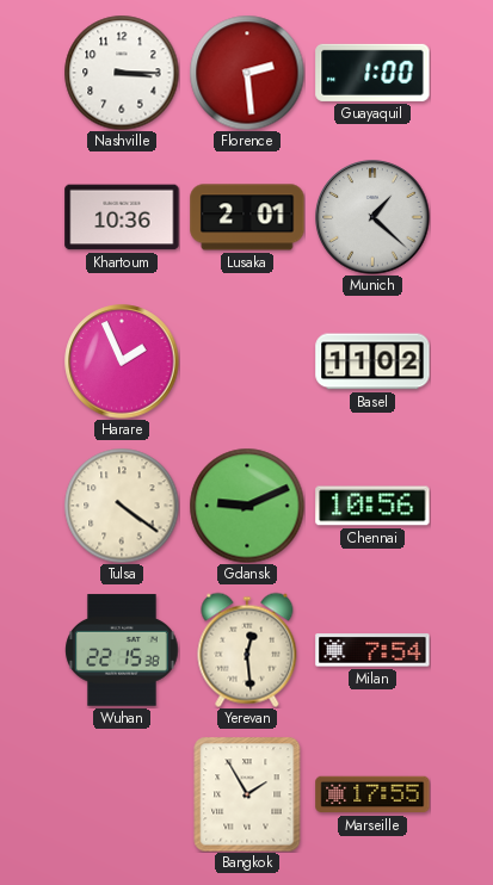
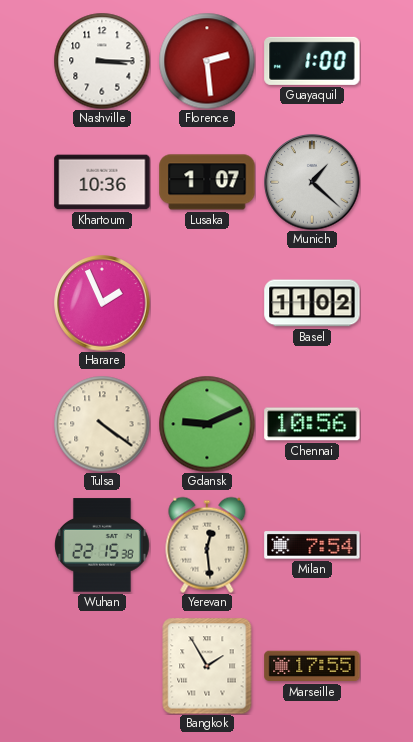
Lusaka: 2:01 -> 1:07 (207, 182)
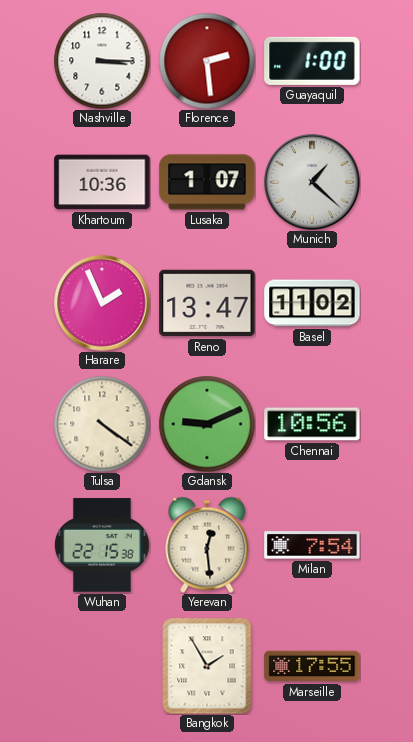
Reno: none -> 13:47 (207, 303)
